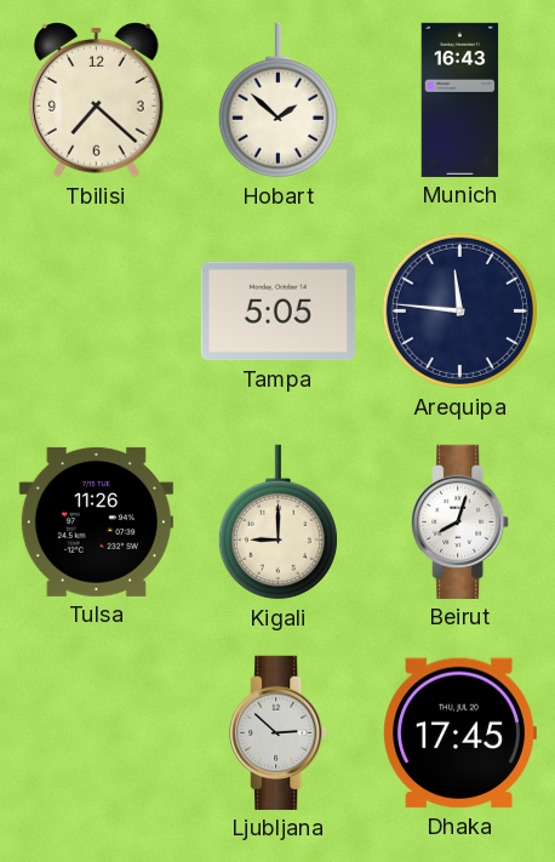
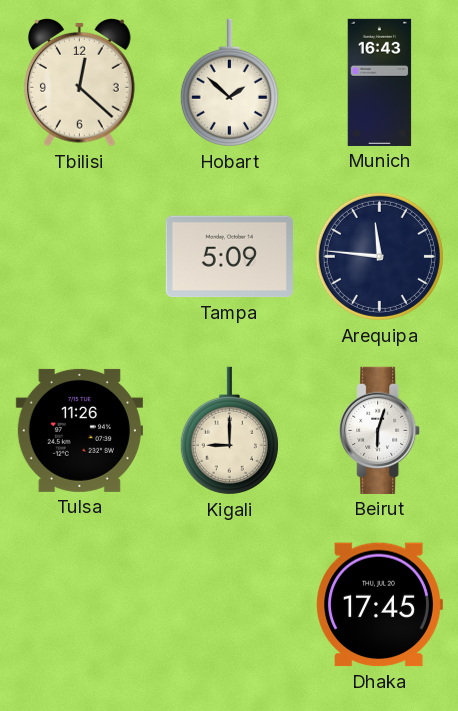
Tbilisi: 7:22 -> 12:22 (80, 82)
Tampa: 5:05 -> 5:09 (229, 257)
Beirut: 8:03 -> 6:03 (380, 430)
Ljubljana: 2:52 -> none (279, 732)
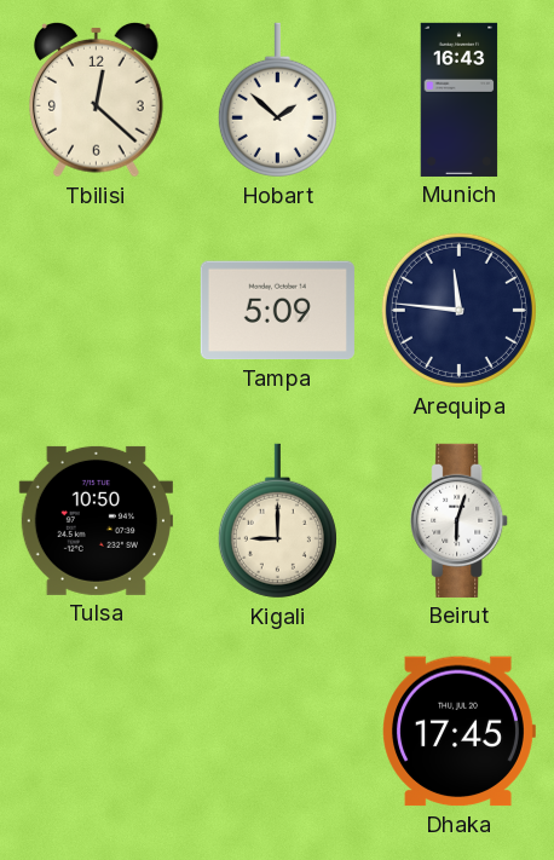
Tulsa: 11:26 -> 10:50 (96, 520)
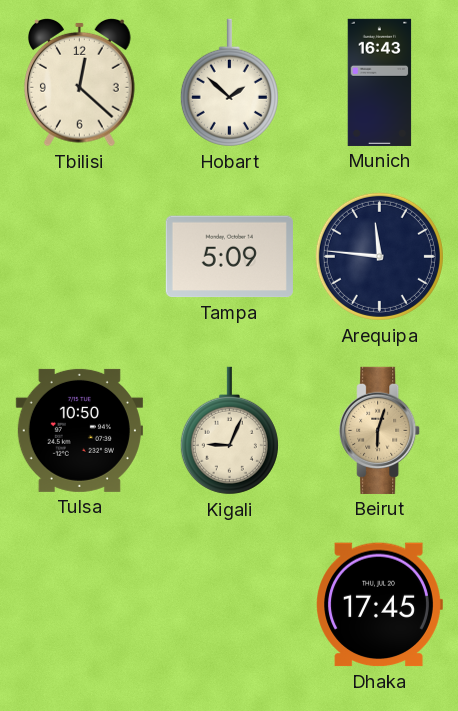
Kigali: 9:00 -> 9:04 (229, 431)
Beirut dial: white -> champagne (380, 430)
